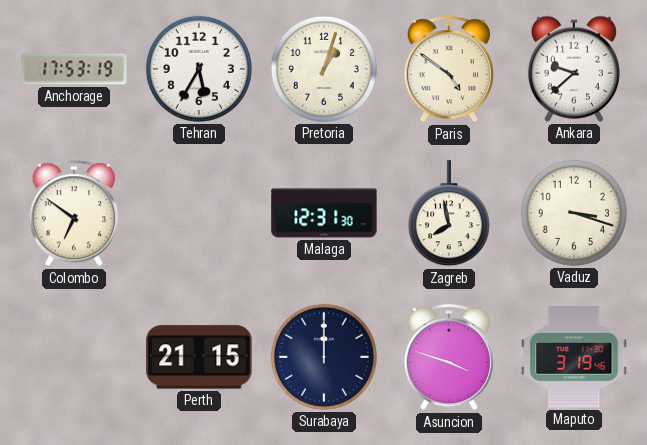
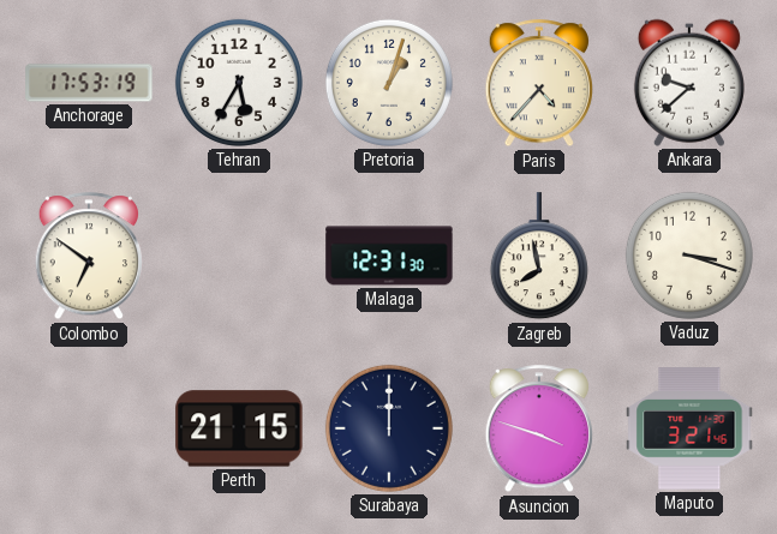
Paris: 4:51 -> 4:37 (539, 84)
Maputo: 3:19 -> 3:21 (689, 428)
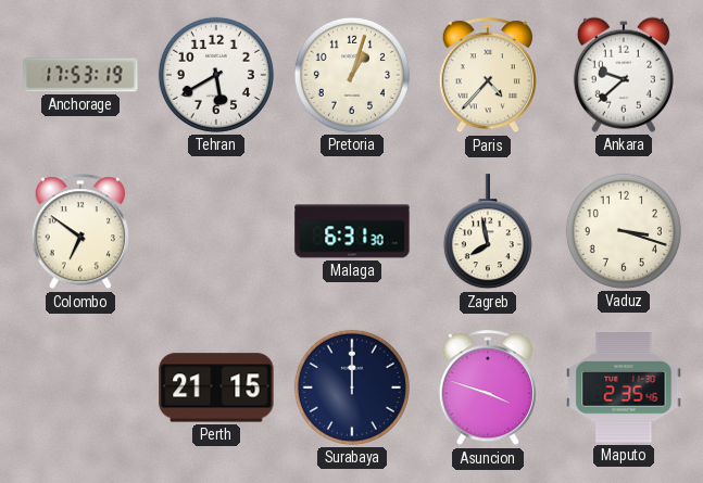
Tehran: 5:35 -> 5:40 (216, 75)
Malaga: 12:31 -> 6:31 (352, 231)
Maputo: 3:21 -> 2:35 (624, 387)
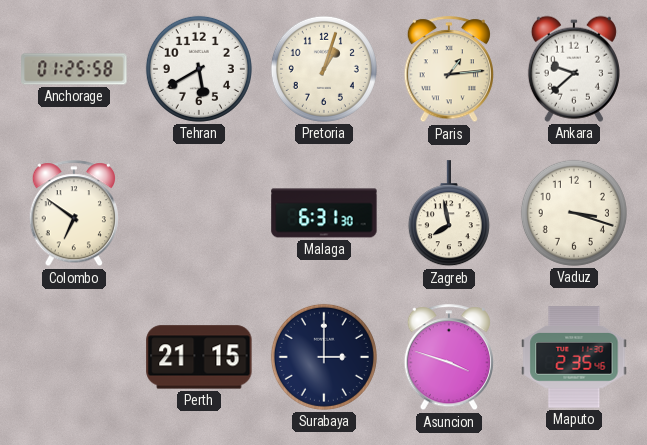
Anchorage: 17:53 -> 01:25 (74, 69)
Paris: 4:37 -> 1:14 (449, 70)
Surabaya: 12:00 -> 3:00 (324, 357)
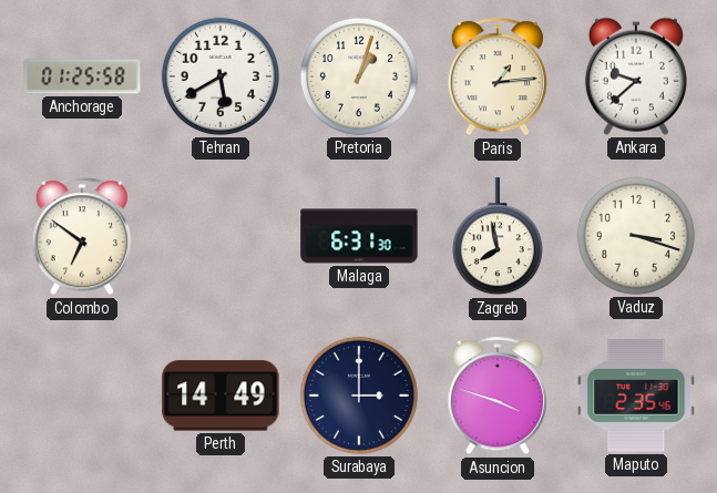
Perth: 21:15 -> 14:49 (221, 396)
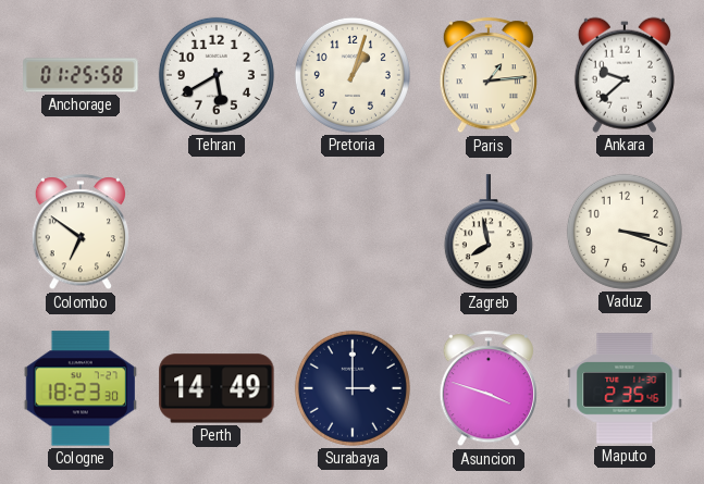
Malaga: 6:31 -> none (359, 236)
Cologne: none -> 18:23 (79, 388)
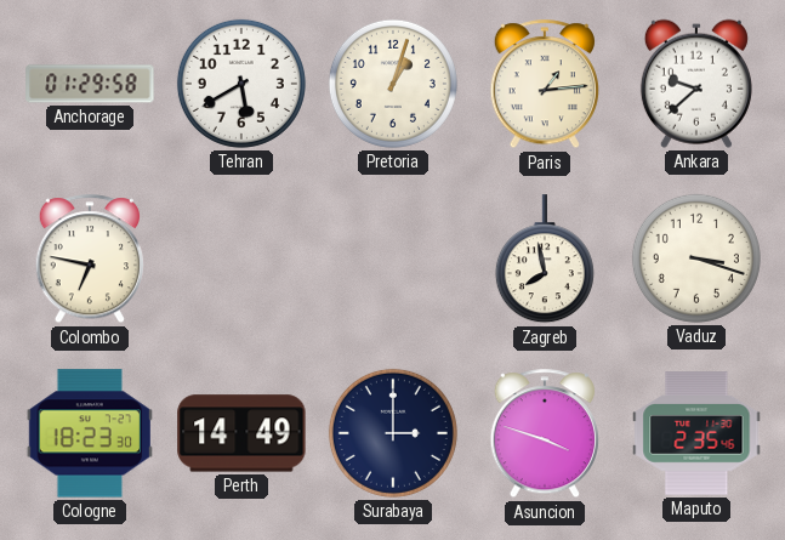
Anchorage: 01:25 -> 01:29 (90, 84)
Colombo: 6:51 -> 6:47 (90, 260)
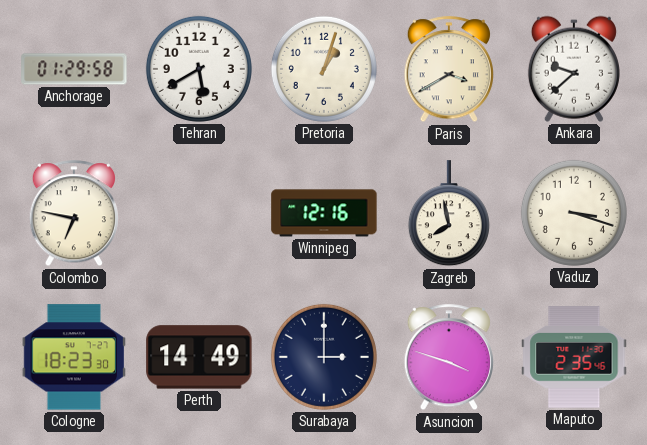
Paris: 1:14 -> 3:40 (449, 70)
Winnipeg: none -> 12:16 (324, 213)
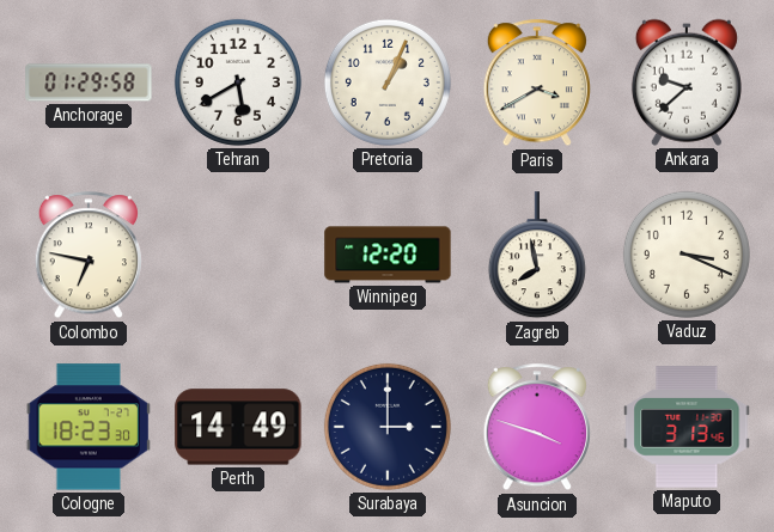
Pretoria: 1:03 -> 1:04 (388, 82)
Winnipeg: 12:16 -> 12:20 (388, 255)
Vaduz: 3:18 -> 3:19 (687, 255)
Maputo: 2:35 -> 3:13 (687, 427)
